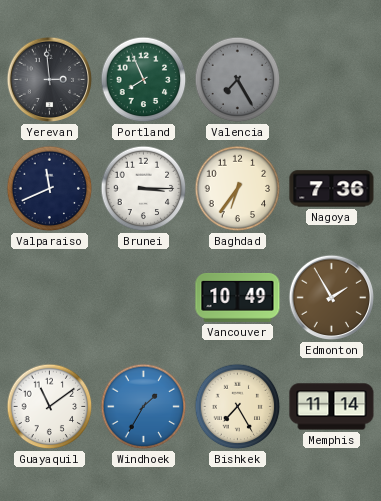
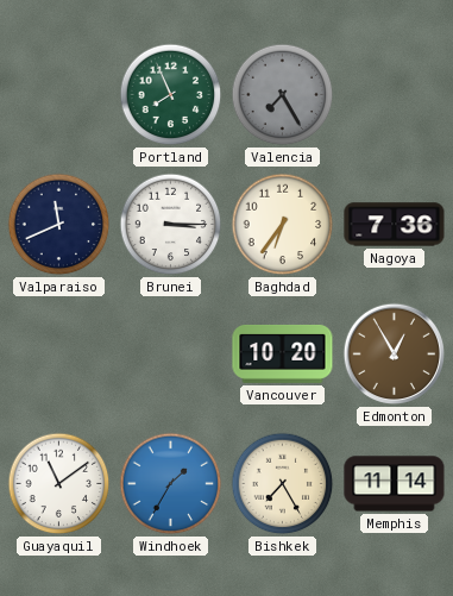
Yerevan: 2:59 -> none (50, 80)
Vancouver: 10:49 -> 10:20 (283, 353)
Edmonton: 1:55 -> 12:55 (395, 355)
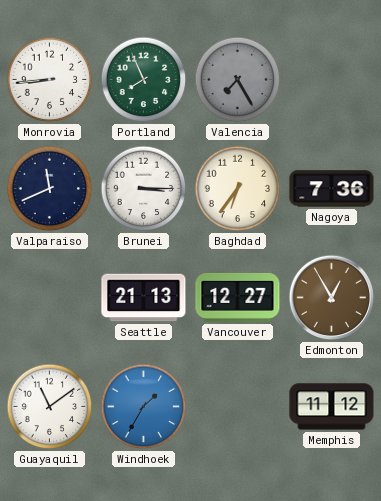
Monrovia: none -> 8:44 (50, 80)
Seattle: none -> 21:13 (144, 298)
Vancouver: 10:20 -> 12:27 (238, 297)
Bishkek: 7:25 -> none (283, 484)
Memphis: 11:14 -> 11:12 (332, 407)
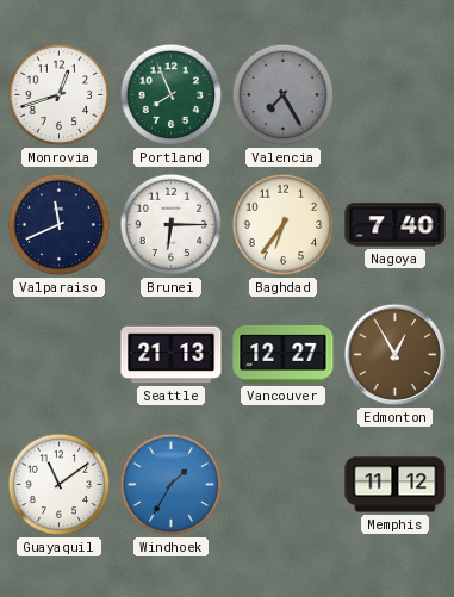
Monrovia: 8:44 -> 12:42 (60, 95)
Brunei: 3:15 -> 6:15 (172, 225)
Nagoya: 7:36 -> 7:40 (396, 225)
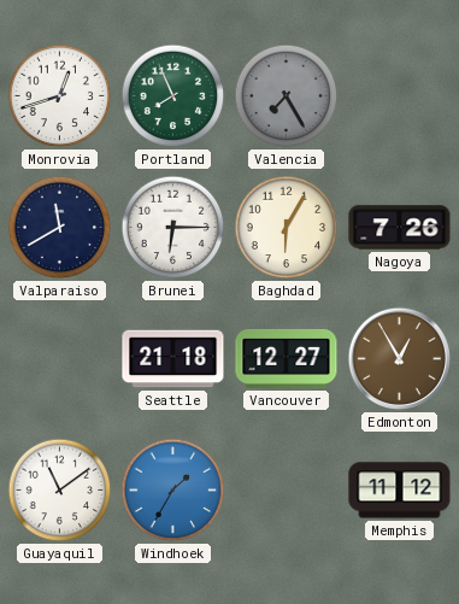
Valparaiso: 11:41 -> 11:40 (60, 228)
Baghdad: 6:36 -> 6:05 (287, 228)
Nagoya: 7:40 -> 7:26 (400, 228)
Seattle: 21:13 -> 21:18 (173, 359)
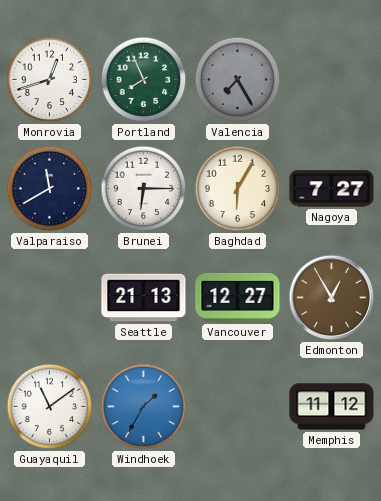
Nagoya: 7:26 -> 7:27 (332, 189)
Seattle: 21:18 -> 21:13 (144, 298)
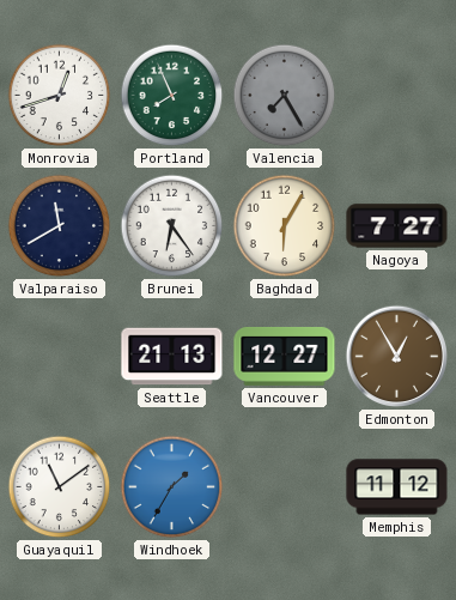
Brunei: 6:15 -> 6:24 (172, 226)
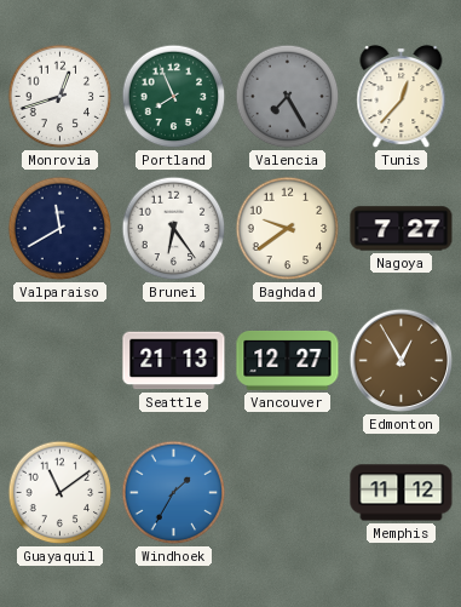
Tunis: none -> 12:37 (402, 98)
Baghdad: 6:05 -> 9:39 (288, 229)
